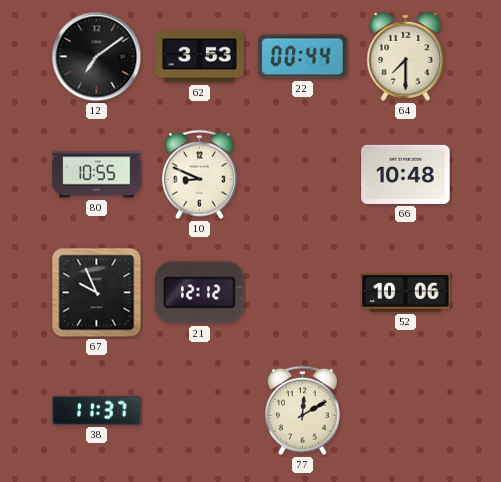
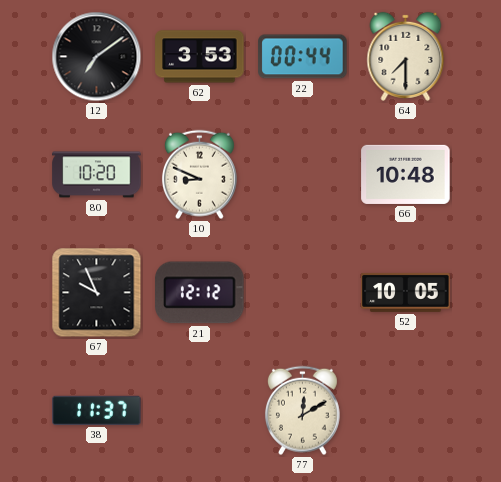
80: 10:55 -> 10:20 (97, 175)
52: 10:06 -> 10:05 (406, 292)
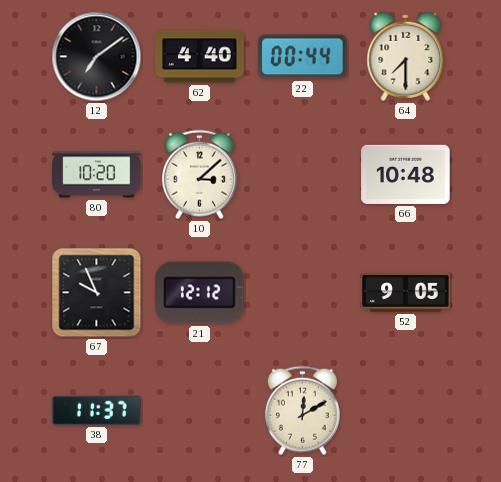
62: 3:53 -> 4:40 (200, 57)
10: 8:49 -> 3:08 (199, 175)
52: 10:05 -> 9:05 (406, 292)
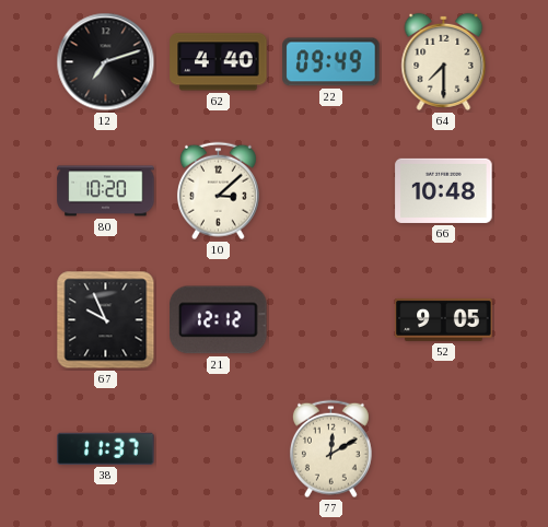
12: 7:09 -> 7:12 (106, 62)
22: 00:44 -> 09:49 (331, 62)
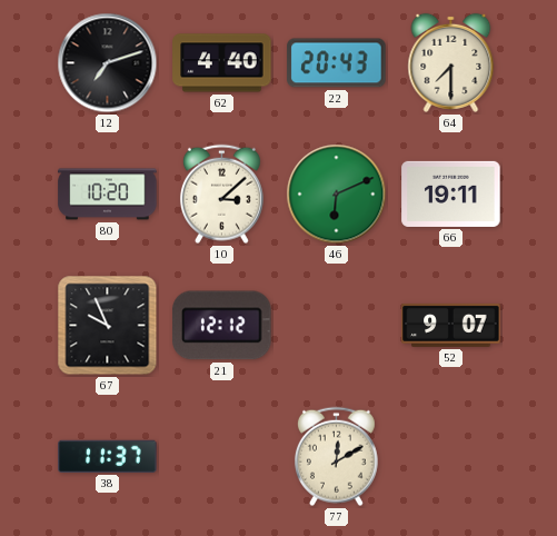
22: 09:49 -> 20:43 (337, 63)
46: none -> 6:11 (337, 195)
66: 10:48 -> 19:11 (451, 193)
52: 9:05 -> 9:07 (451, 325)
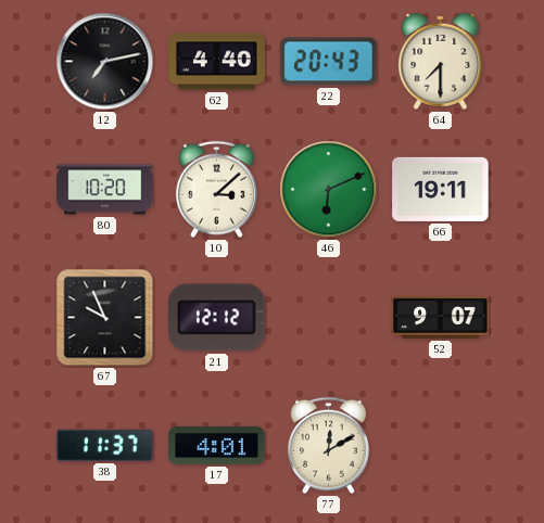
12: 7:12 -> 7:13 (105, 62)
17: none -> 4:01 (217, 445)
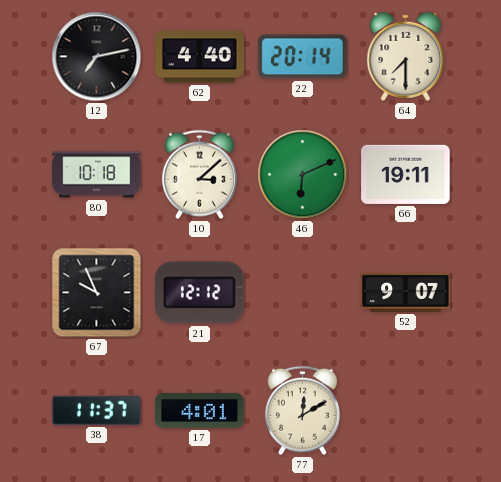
22: 20:43 -> 20:14 (303, 57)
80: 10:20 -> 10:18 (97, 175)
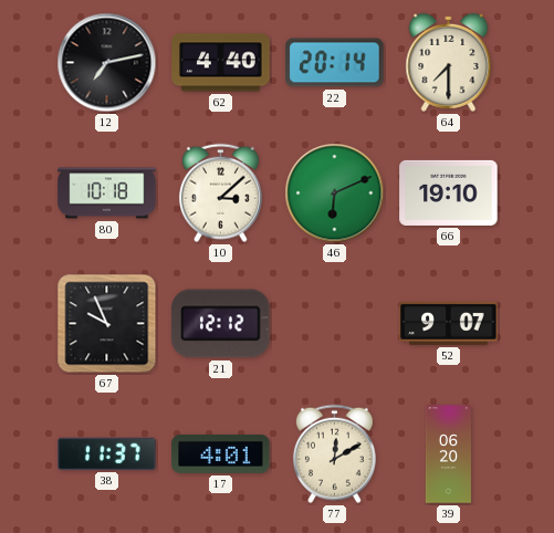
66: 19:11 -> 19:10 (449, 192)
39: none -> 06:20 (448, 454)
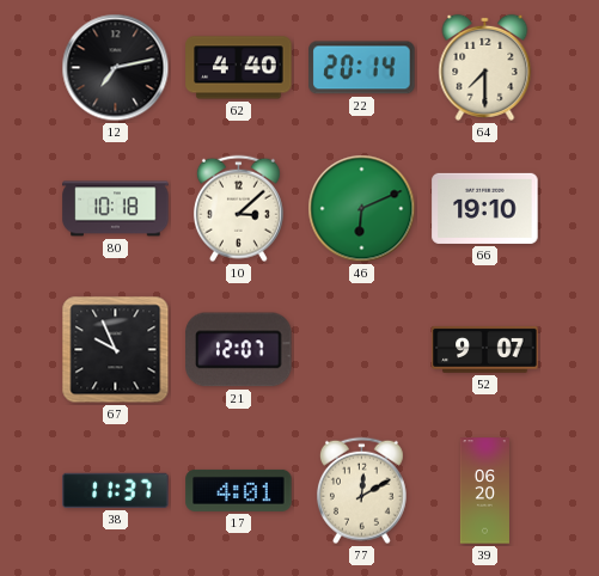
21: 12:12 -> 12:07 (239, 350)
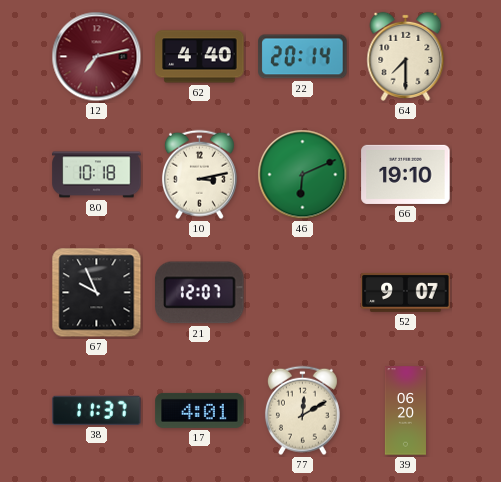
12 dial: black -> burgundy (97, 57)
10: 3:08 -> 3:13 (199, 175)
